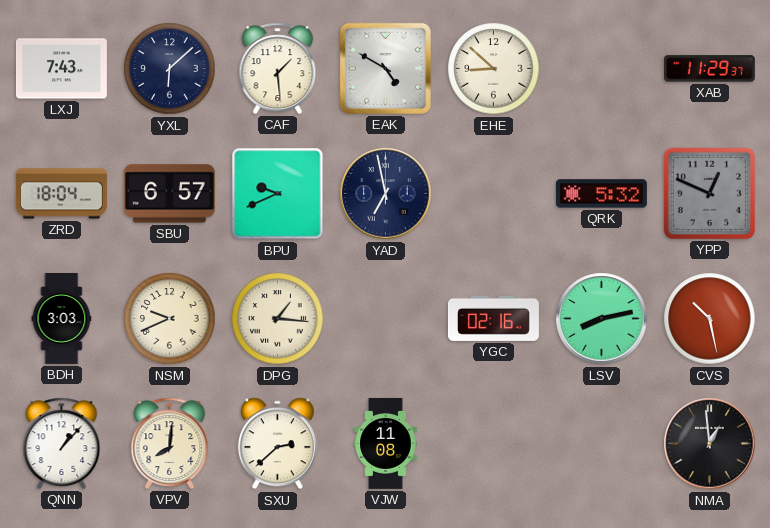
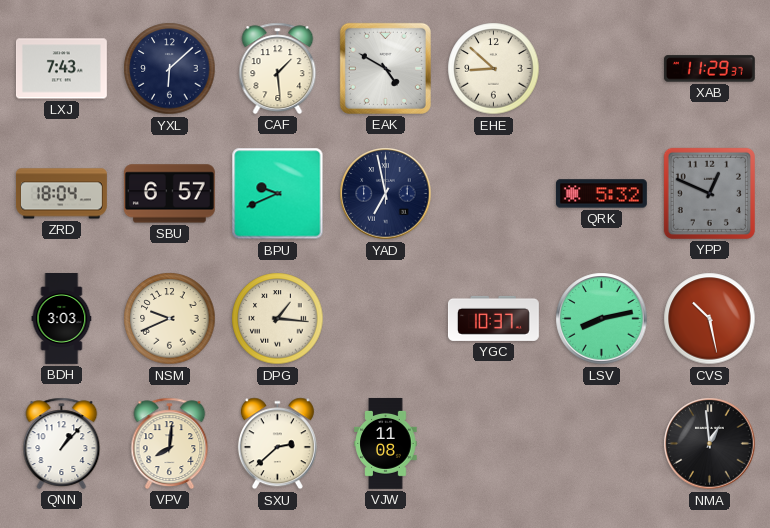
YGC: 02:16 -> 10:37 (493, 318)
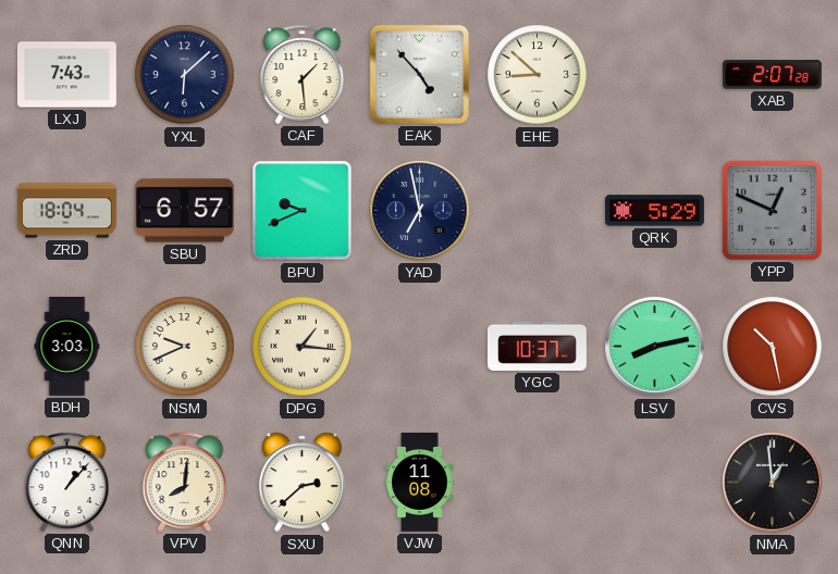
EAK: 4:50 -> 4:53 (419, 74)
XAB: 11:29 -> 2:07 (772, 75)
QRK: 5:32 -> 5:29 (654, 211)
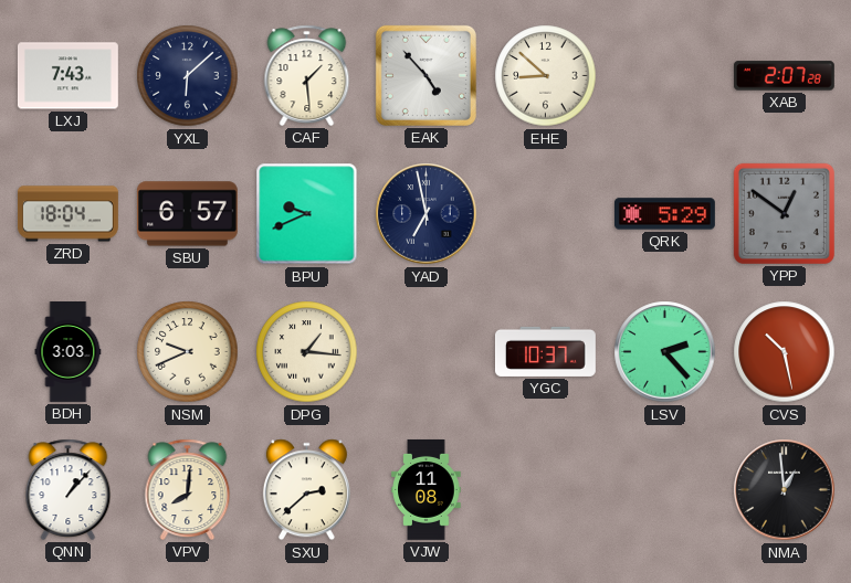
YPP: 12:49 -> 12:51 (784, 213)
LSV: 8:13 -> 2:23 (665, 352)
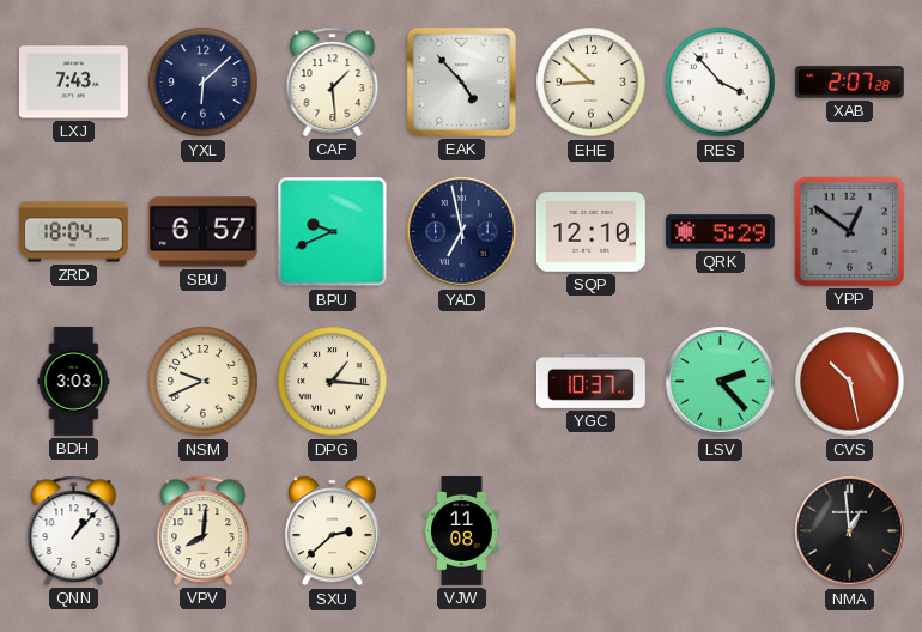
RES: none -> 3:53 (721, 83)
SQP: none -> 12:10 (590, 232)
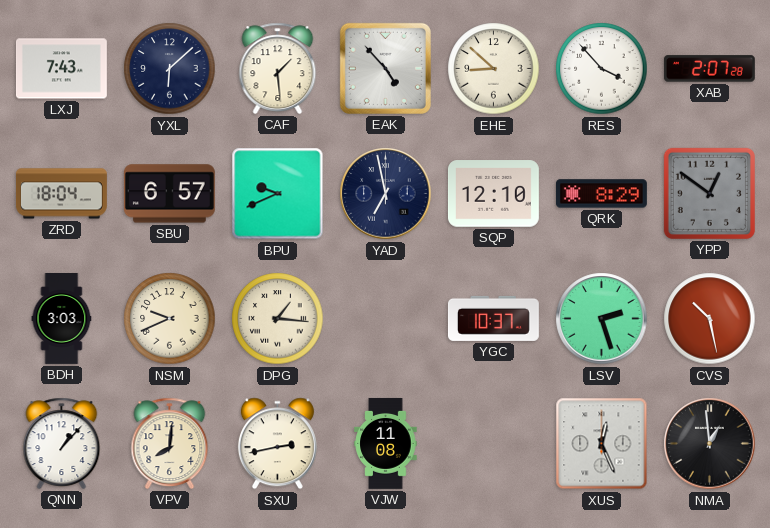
QRK: 5:29 -> 8:29 (601, 194)
LSV: 2:23 -> 2:27 (602, 319)
SXU: 2:38 -> 2:43 (277, 444)
XUS: none -> 12:26 (602, 444)
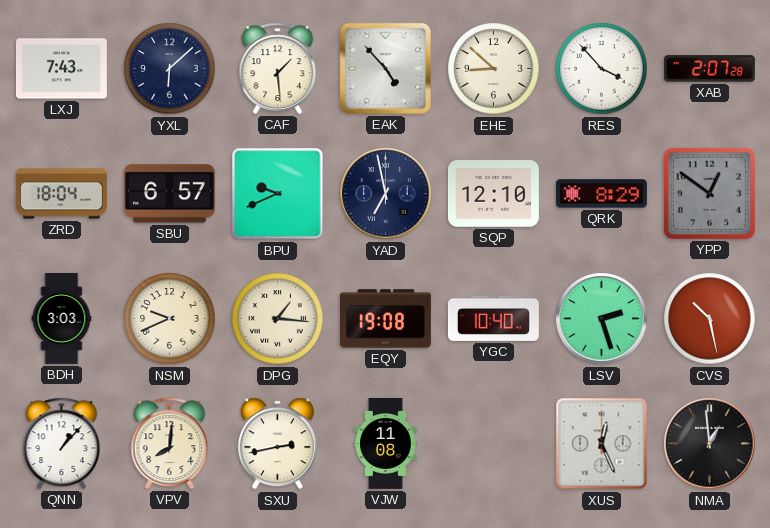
EQY: none -> 19:08 (385, 319)
YGC: 10:37 -> 10:40 (493, 318)
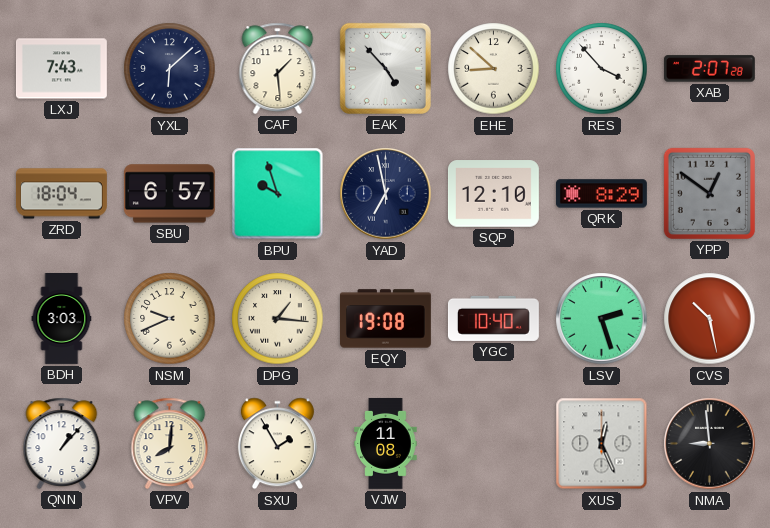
BPU: 9:41 -> 9:57 (278, 194)
SXU: 2:43 -> 1:55 (277, 444)
NMA: 12:59 -> 8:59 (710, 444)
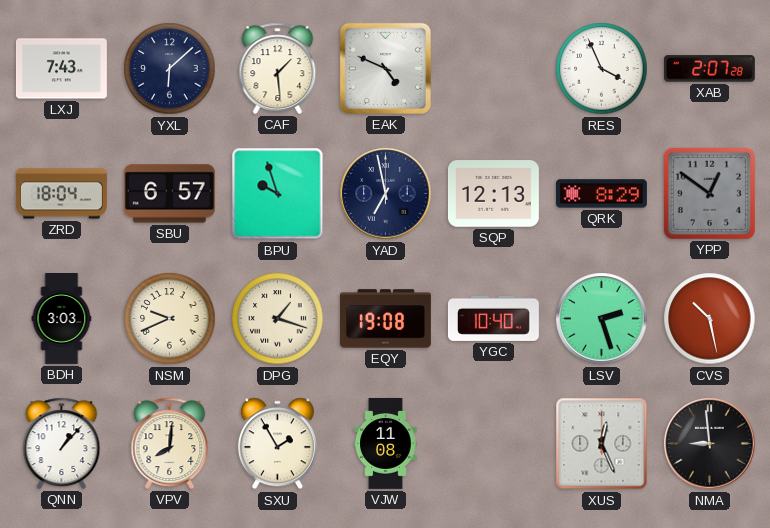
EAK: 4:53 -> 4:49 (385, 68)
EHE: 8:52 -> none (494, 69)
RES: 3:53 -> 3:56 (602, 69)
SQP: 12:10 -> 12:13 (493, 194)
DPG: 1:16 -> 1:18 (278, 319)
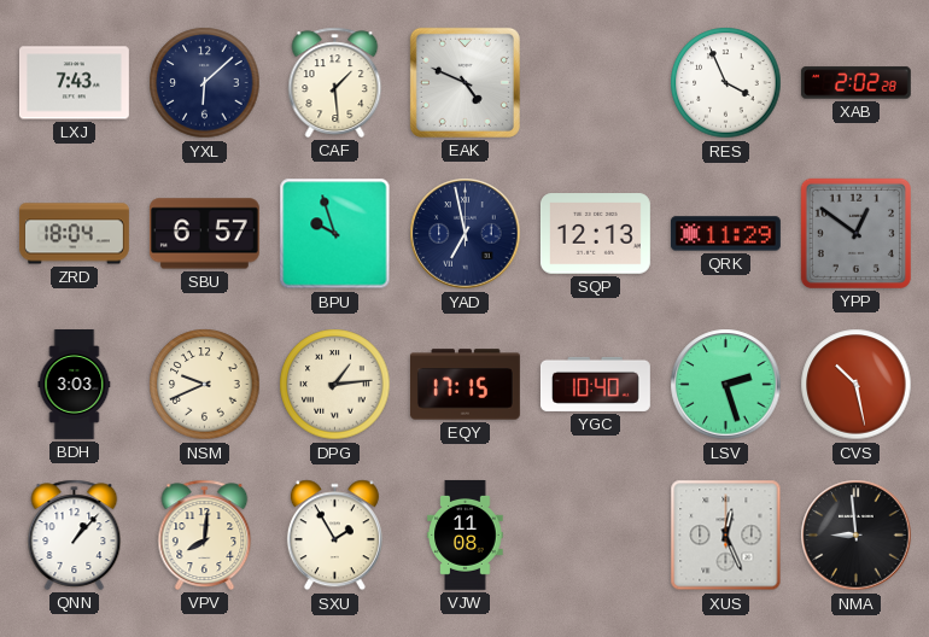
XAB: 2:07 -> 2:02 (855, 83)
QRK: 8:29 -> 11:29 (725, 234)
DPG: 1:18 -> 1:14 (335, 385)
EQY: 19:08 -> 17:15 (464, 385)
